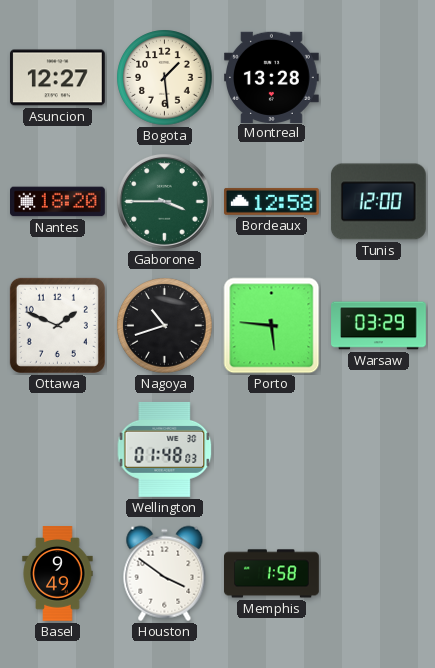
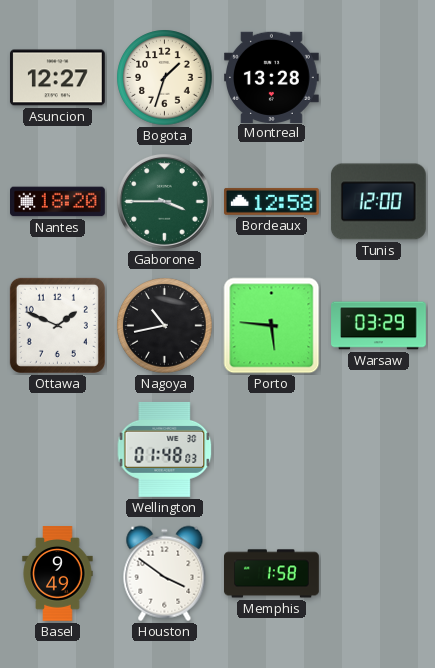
Bogota: 1:29 -> 1:33 (165, 78)
Nagoya: 10:42 -> 10:43 (165, 326)
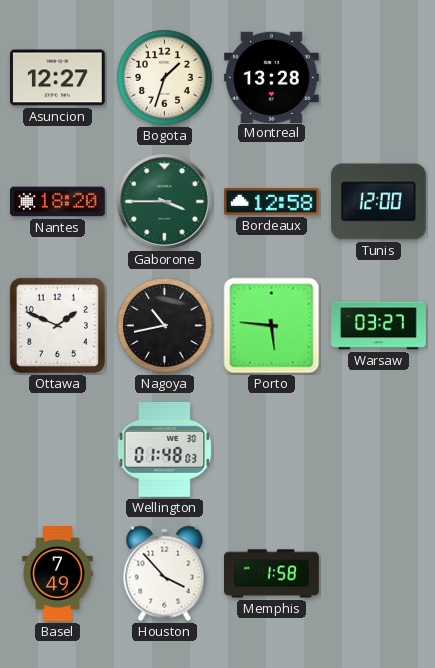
Warsaw: 03:29 -> 03:27 (379, 326)
Basel: 9:49 -> 7:49 (58, 574)
Houston: 3:51 -> 3:53 (165, 574)
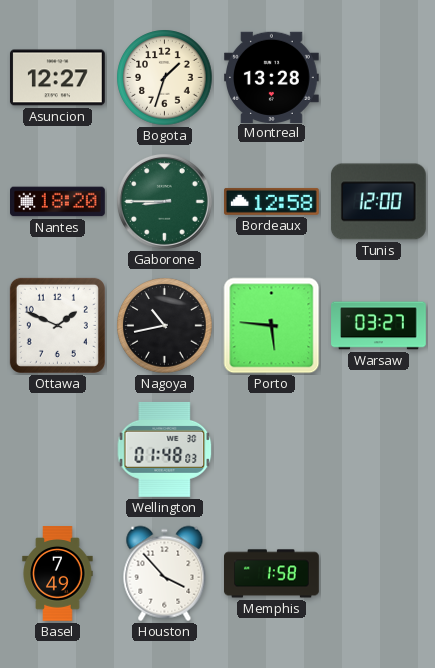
Gaborone: 3:45 -> 8:45 (164, 201)
